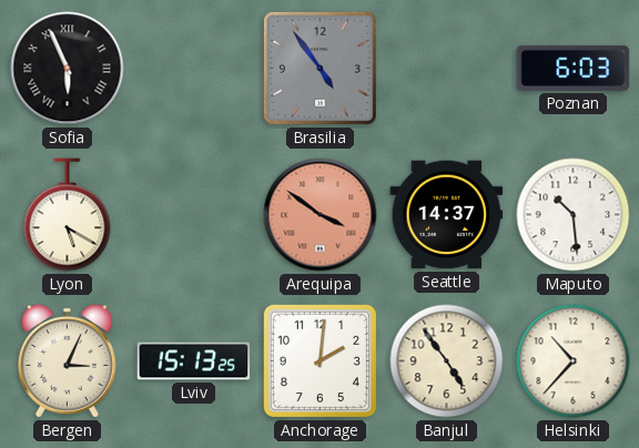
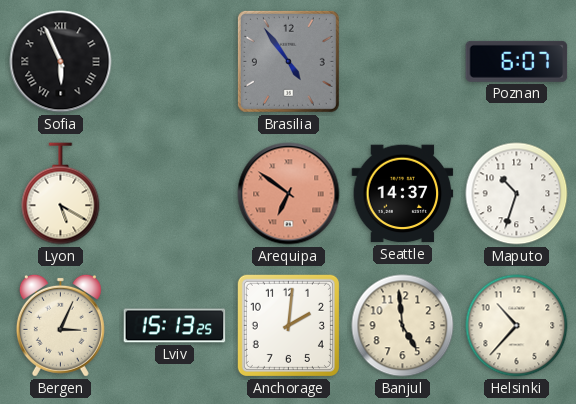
Poznan: 6:03 -> 6:07 (517, 61)
Arequipa: 3:51 -> 6:51 (289, 194)
Maputo: 10:29 -> 10:33 (517, 194)
Banjul: 4:54 -> 4:59 (403, 326)
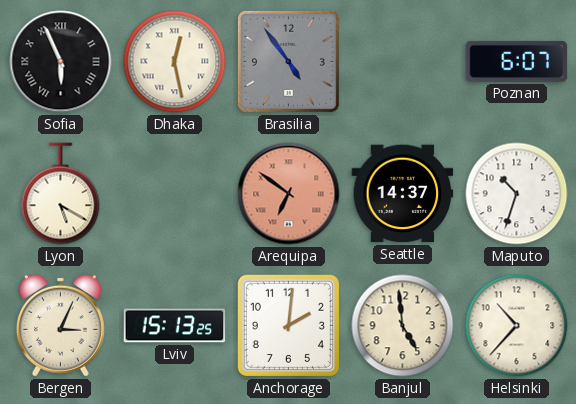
Dhaka: none -> 12:28 (175, 62)
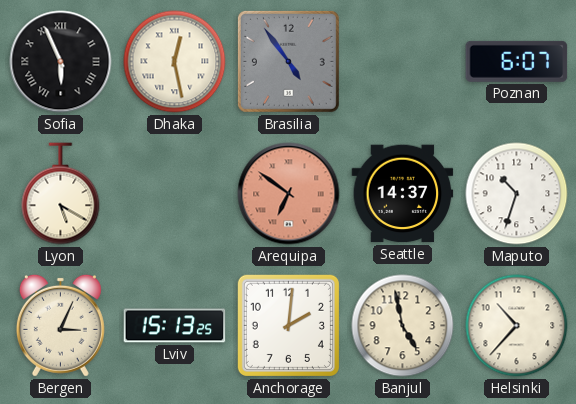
Banjul: 4:59 -> 4:58 (403, 326)
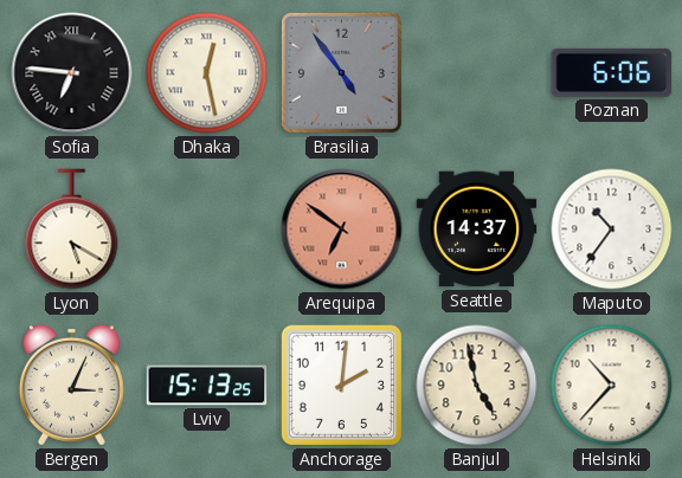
Sofia: 5:56 -> 6:46 (72, 73)
Poznan: 6:07 -> 6:06 (612, 72)
Maputo: 10:33 -> 10:36 (612, 230)
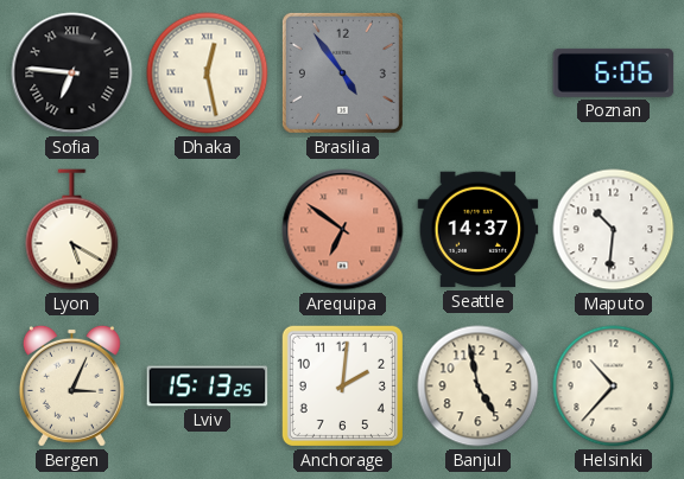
Maputo: 10:36 -> 10:31 (614, 230)
